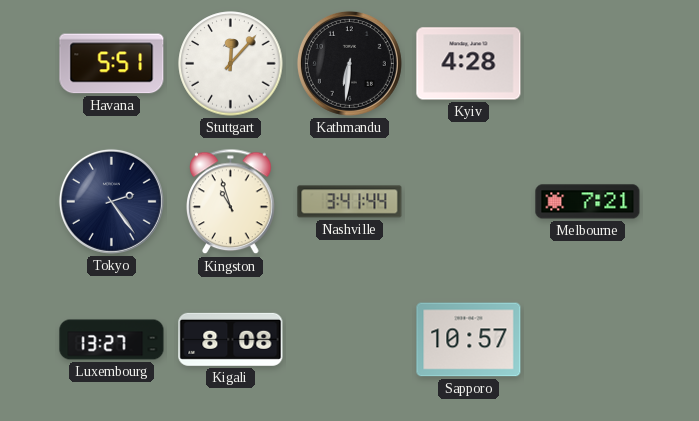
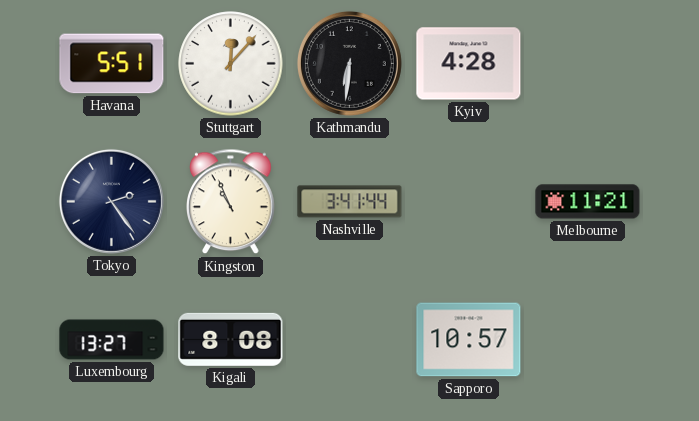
Kingston: 10:57 -> 10:56 (231, 202)
Melbourne: 7:21 -> 11:21 (588, 202)
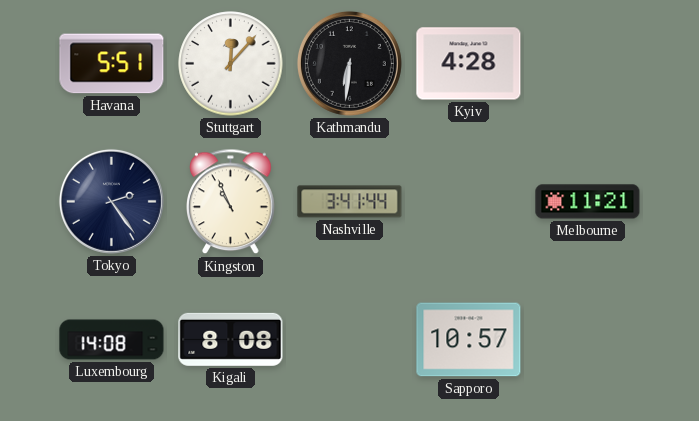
Luxembourg: 13:27 -> 14:08 (112, 340)
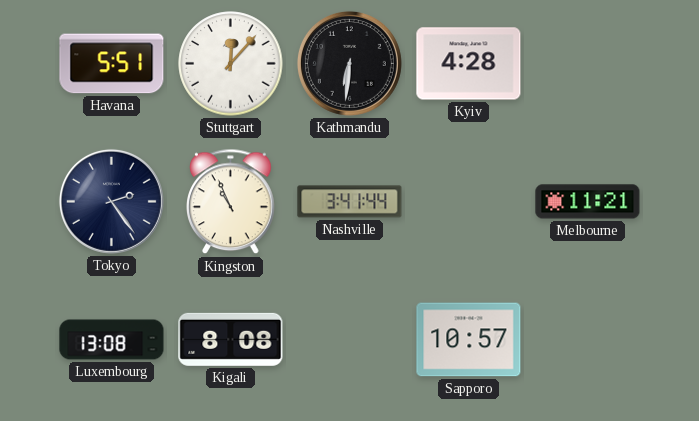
Luxembourg: 14:08 -> 13:08 (112, 340)
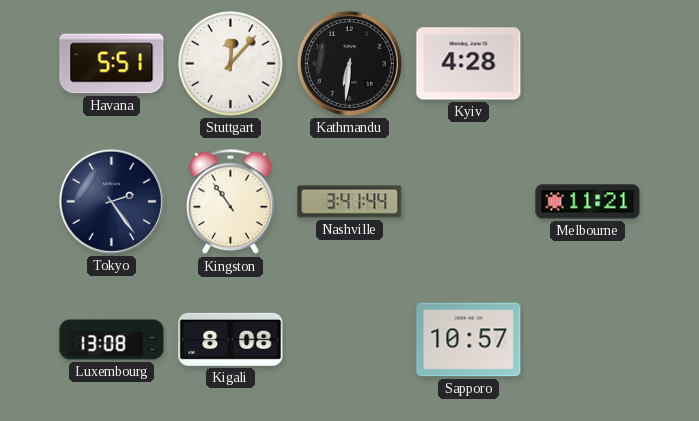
Kingston: 10:56 -> 10:54 (231, 202)
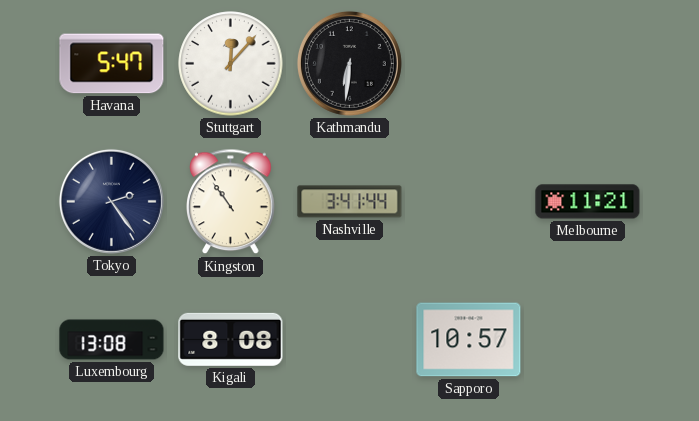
Havana: 5:51 -> 5:47 (112, 64)
Kyiv: 4:28 -> none (469, 64)
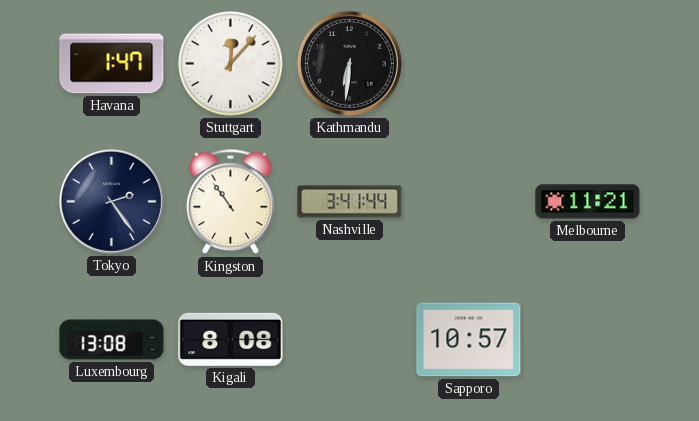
Havana: 5:47 -> 1:47 (112, 64)
